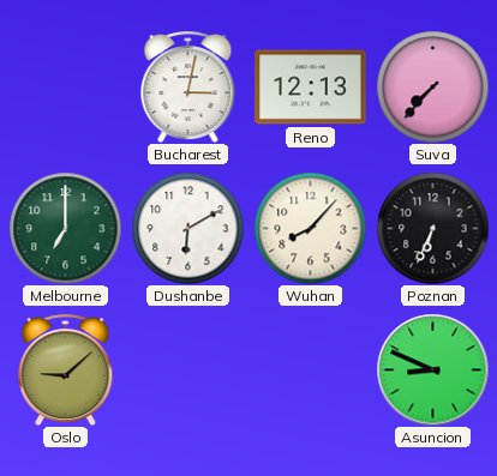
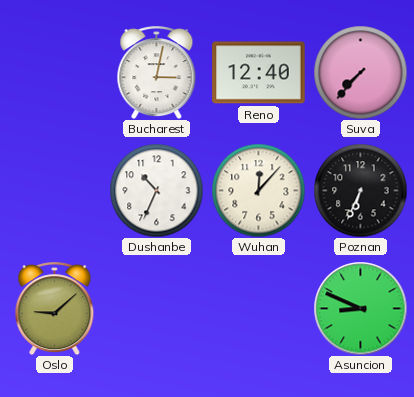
Reno: 12:13 -> 12:40 (259, 73)
Melbourne: 7:00 -> none (65, 228)
Dushanbe: 6:10 -> 10:34 (156, 190)
Wuhan: 8:07 -> 12:07 (258, 190)
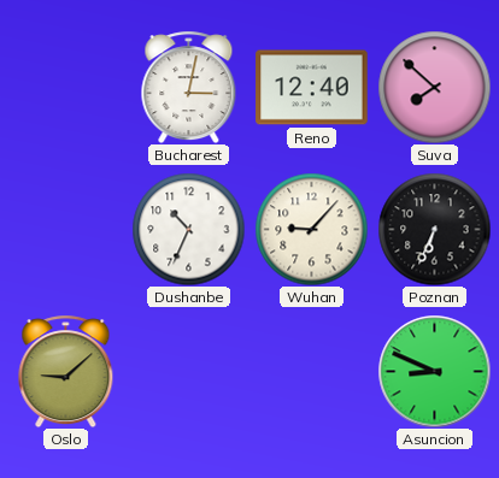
Suva: 7:37 -> 7:52 (434, 87)
Wuhan: 12:07 -> 9:07 (311, 229)
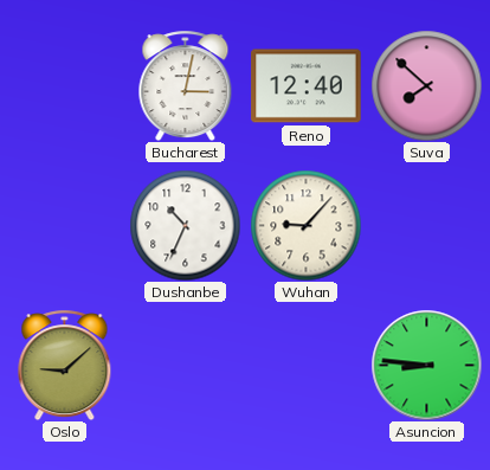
Poznan: 6:34 -> none (434, 229)
Asuncion: 8:49 -> 8:46 (426, 365)
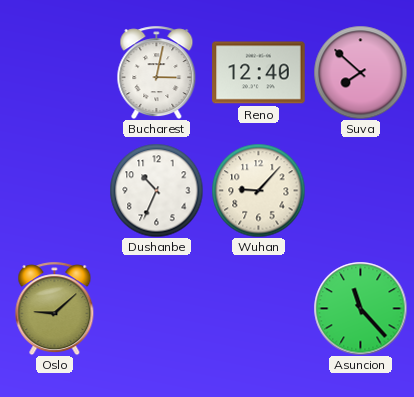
Asuncion: 8:46 -> 11:23 (360, 308)
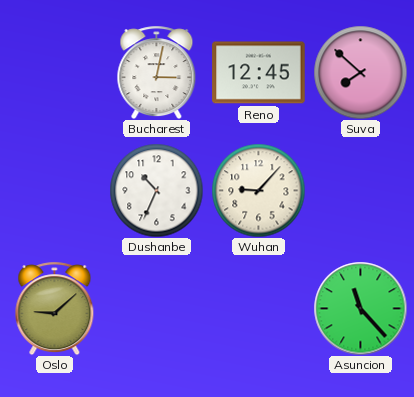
Reno: 12:40 -> 12:45 (259, 73)
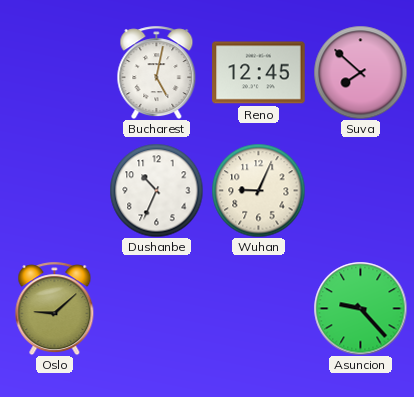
Bucharest: 3:02 -> 5:02 (157, 72)
Wuhan: 9:07 -> 9:04 (258, 190)
Asuncion: 11:23 -> 9:23 (360, 308)
